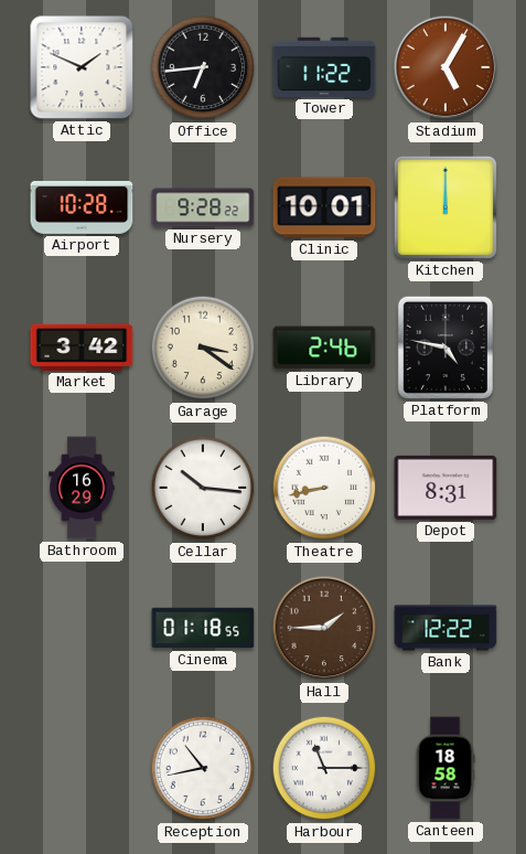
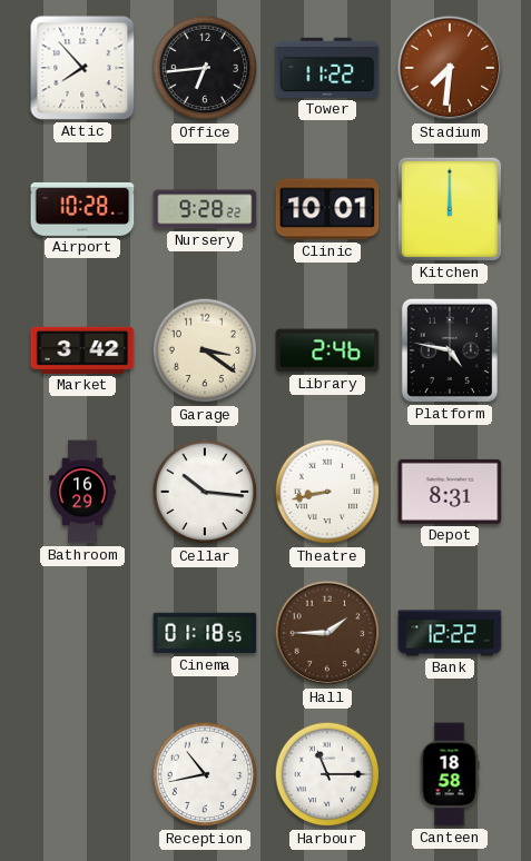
Attic: 1:49 -> 7:53 (82, 68)
Stadium: 5:05 -> 7:31 (450, 68)
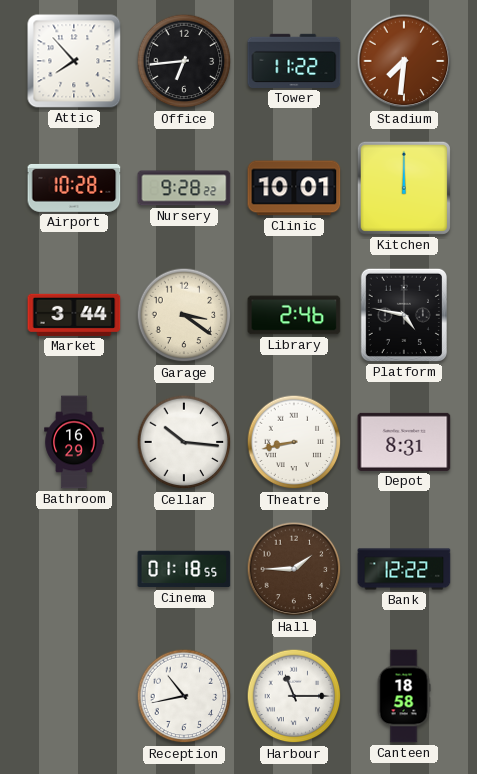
Market: 3:42 -> 3:44 (74, 315)
